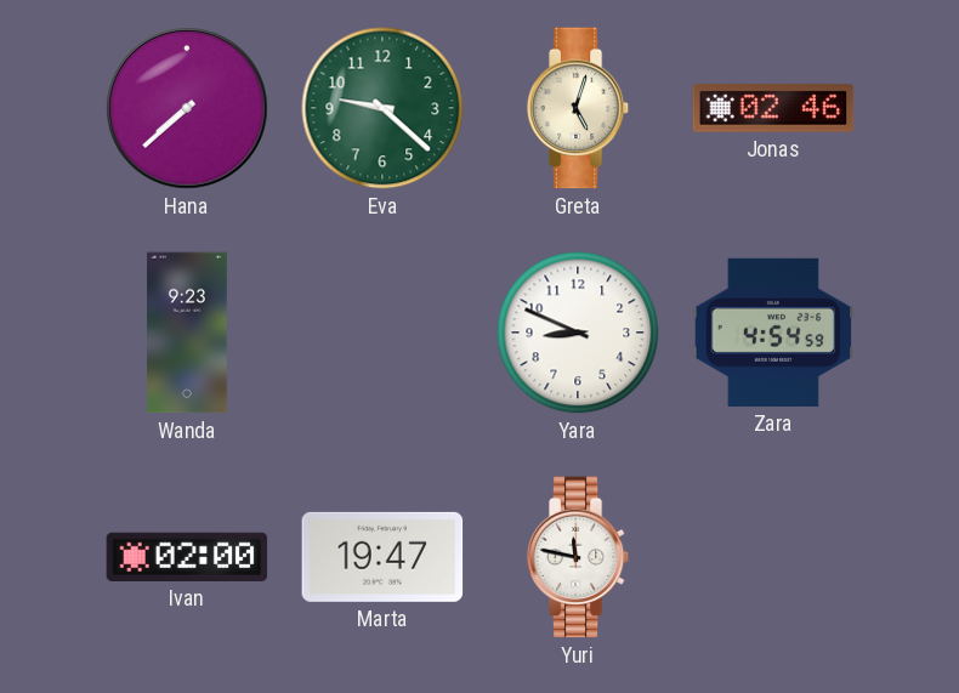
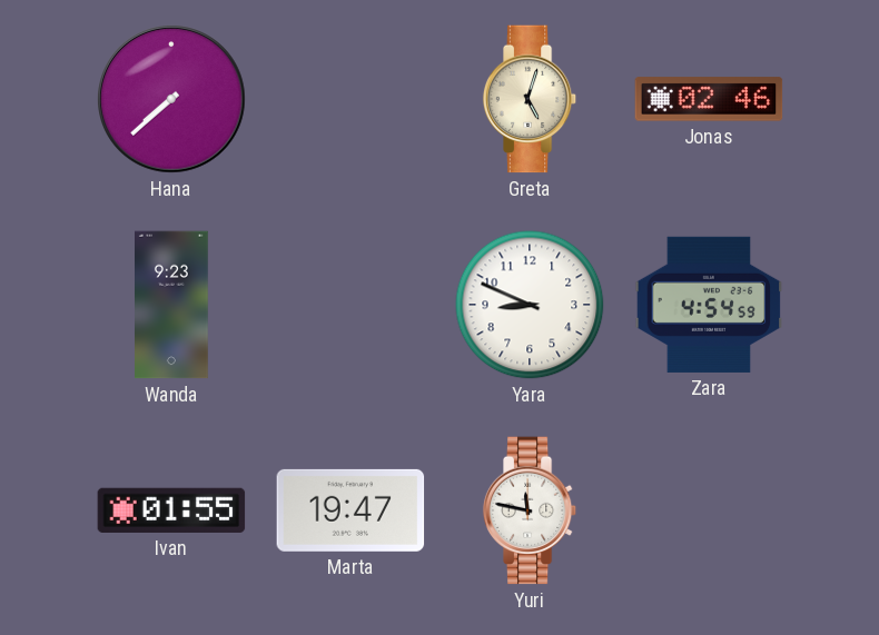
Eva: 9:22 -> none (382, 108)
Ivan: 02:00 -> 01:55 (171, 510)
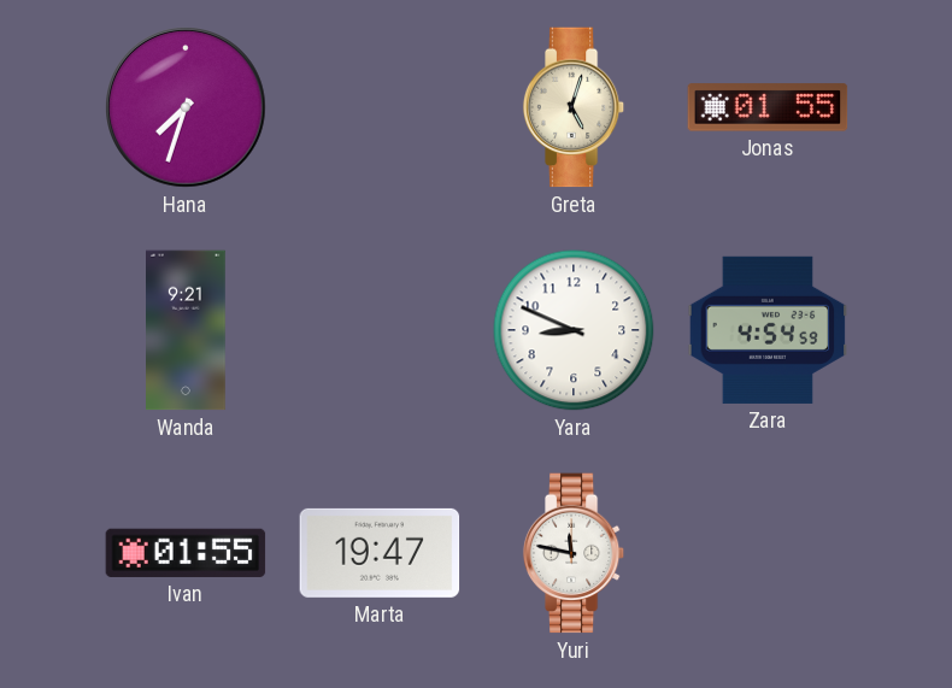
Hana: 7:38 -> 7:33 (186, 107)
Jonas: 02:46 -> 01:55 (768, 107)
Wanda: 9:23 -> 9:21 (187, 330)
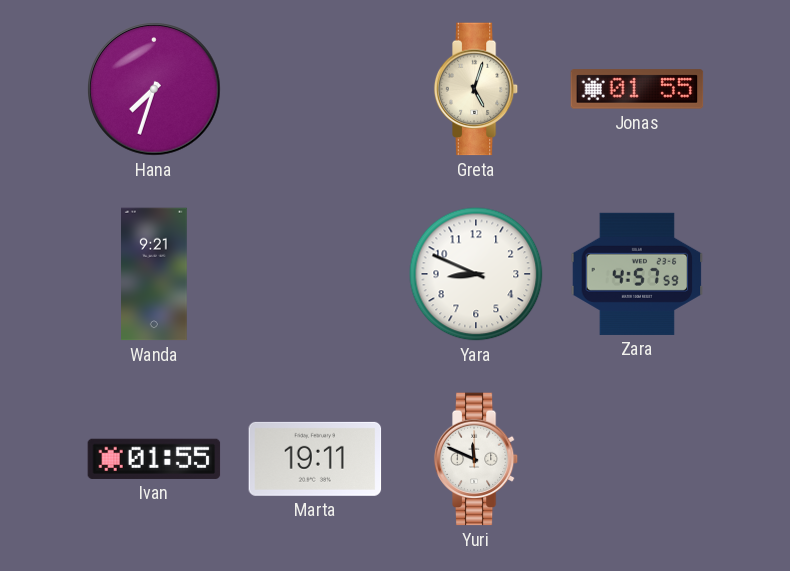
Zara: 4:54 -> 4:57 (637, 274)
Marta: 19:47 -> 19:11 (315, 459)
Yuri: 11:47 -> 11:49 (476, 459)
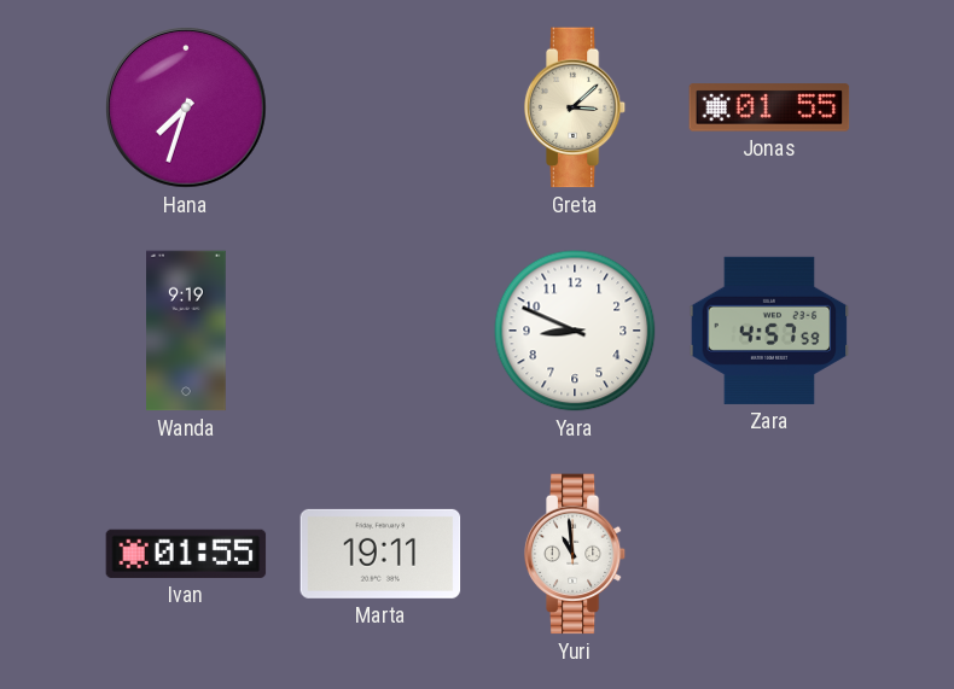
Greta: 5:03 -> 3:08 (575, 107)
Wanda: 9:21 -> 9:19 (187, 331)
Yuri: 11:49 -> 10:59 (575, 554)
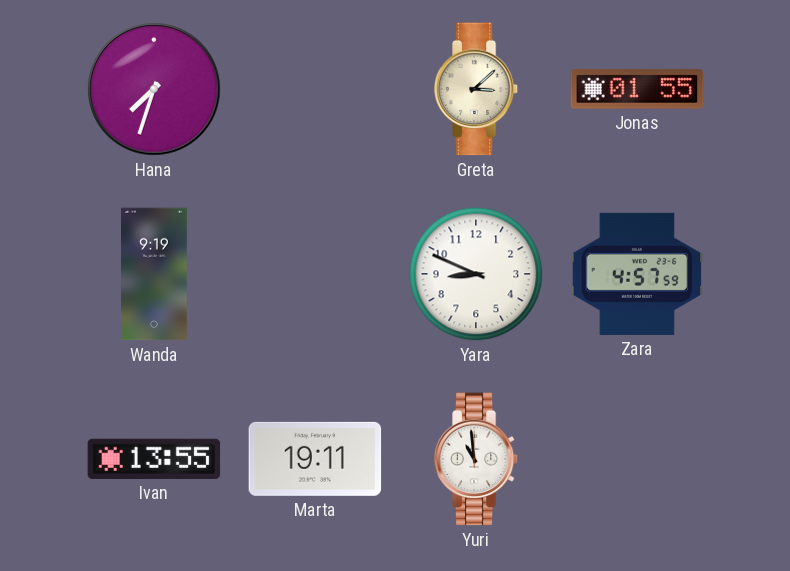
Ivan: 01:55 -> 13:55 (154, 459)
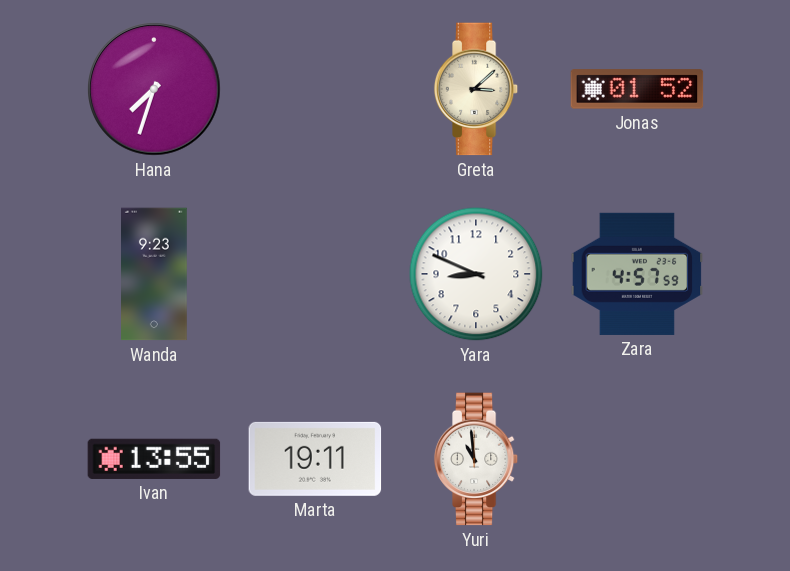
Jonas: 01:55 -> 01:52 (637, 89)
Wanda: 9:19 -> 9:23 (155, 274)
